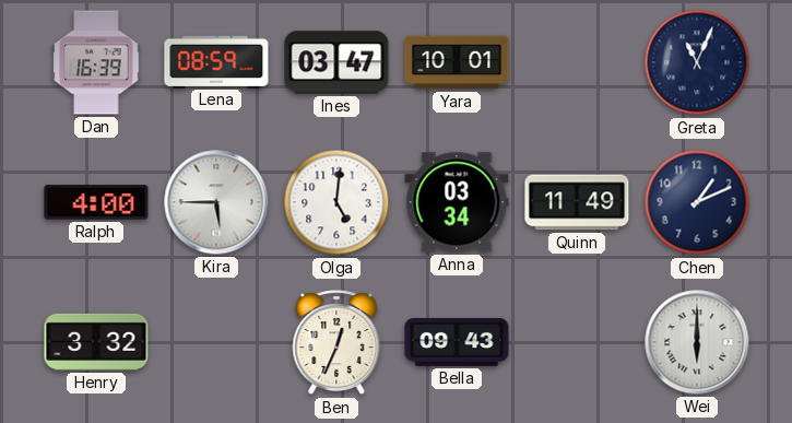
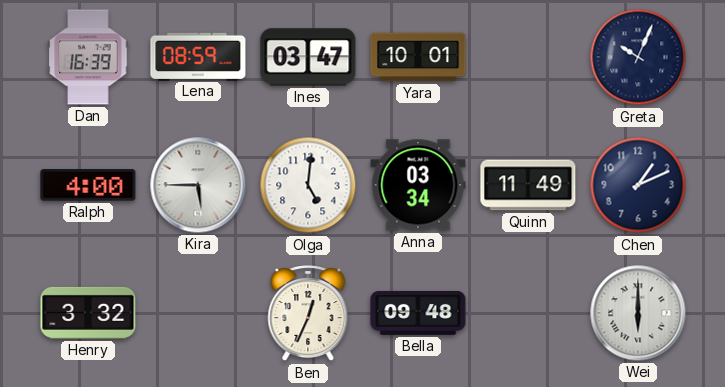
Greta: 11:04 -> 10:04 (638, 57)
Bella: 09:43 -> 09:48 (418, 313)
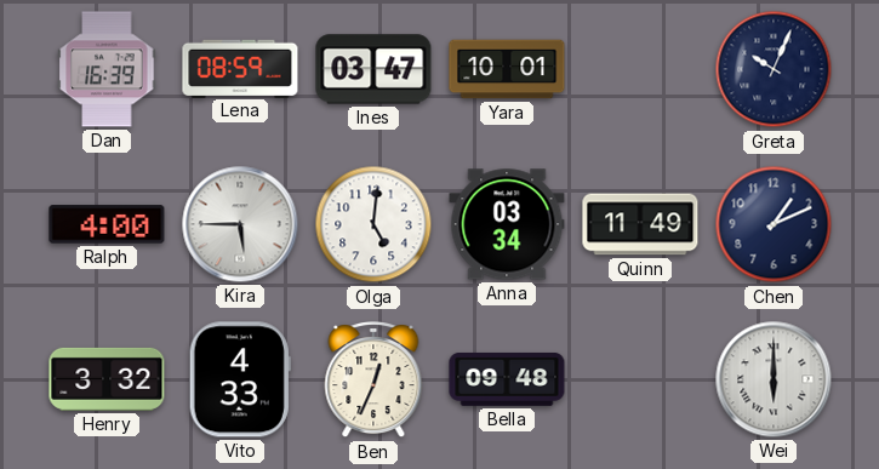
Vito: none -> 4:33 (240, 379)
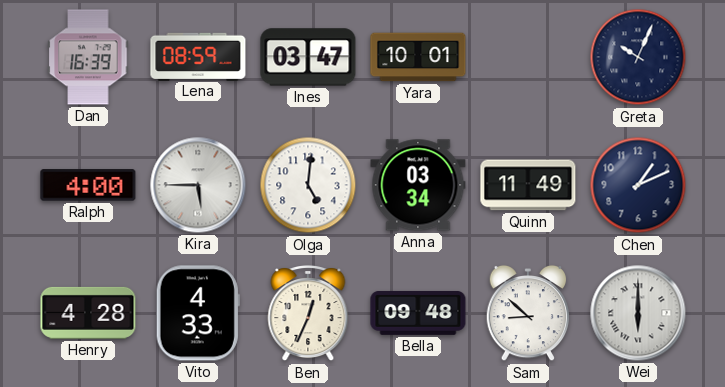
Henry: 3:32 -> 4:28 (88, 313)
Sam: none -> 8:52 (528, 313)
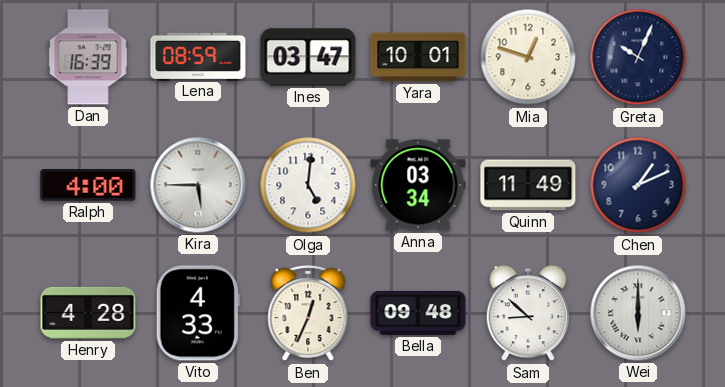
Mia: none -> 12:48 (528, 57)
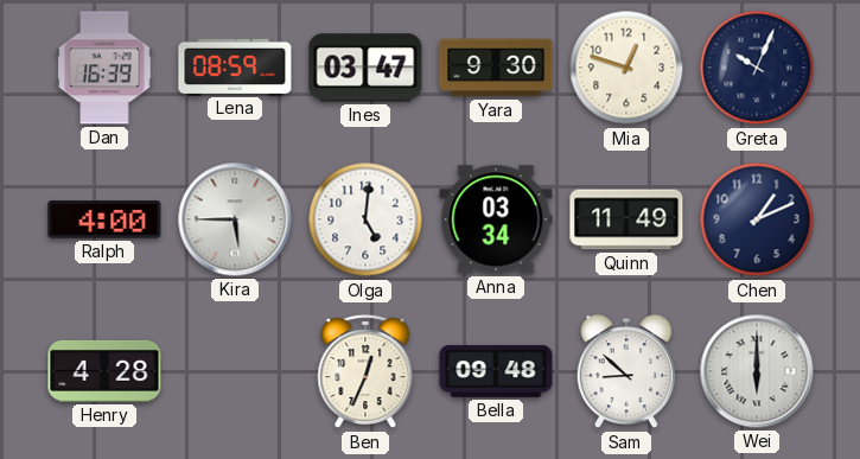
Yara: 10:01 -> 9:30 (496, 68)
Vito: 4:33 -> none (198, 313)
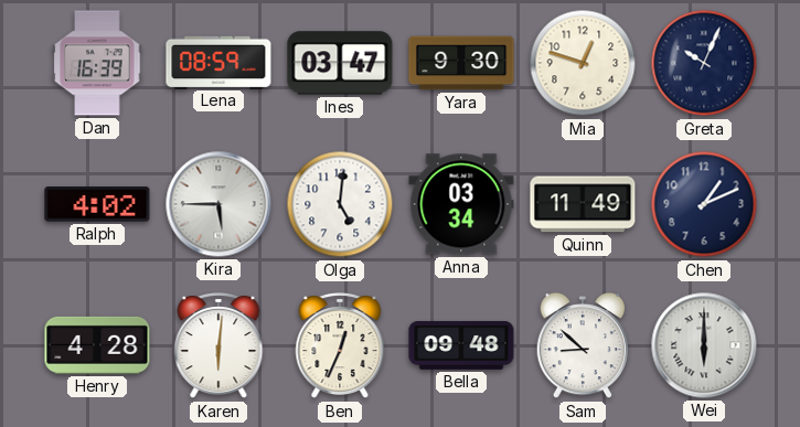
Ralph: 4:00 -> 4:02 (97, 204)
Karen: none -> 6:01 (218, 346)
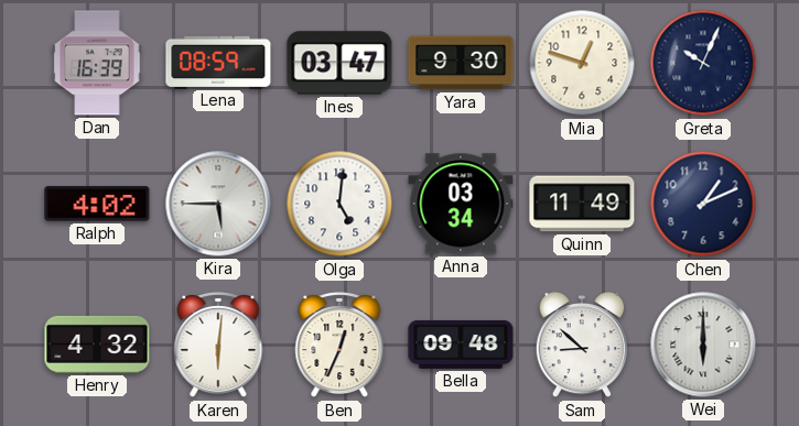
Henry: 4:28 -> 4:32 (97, 345)
